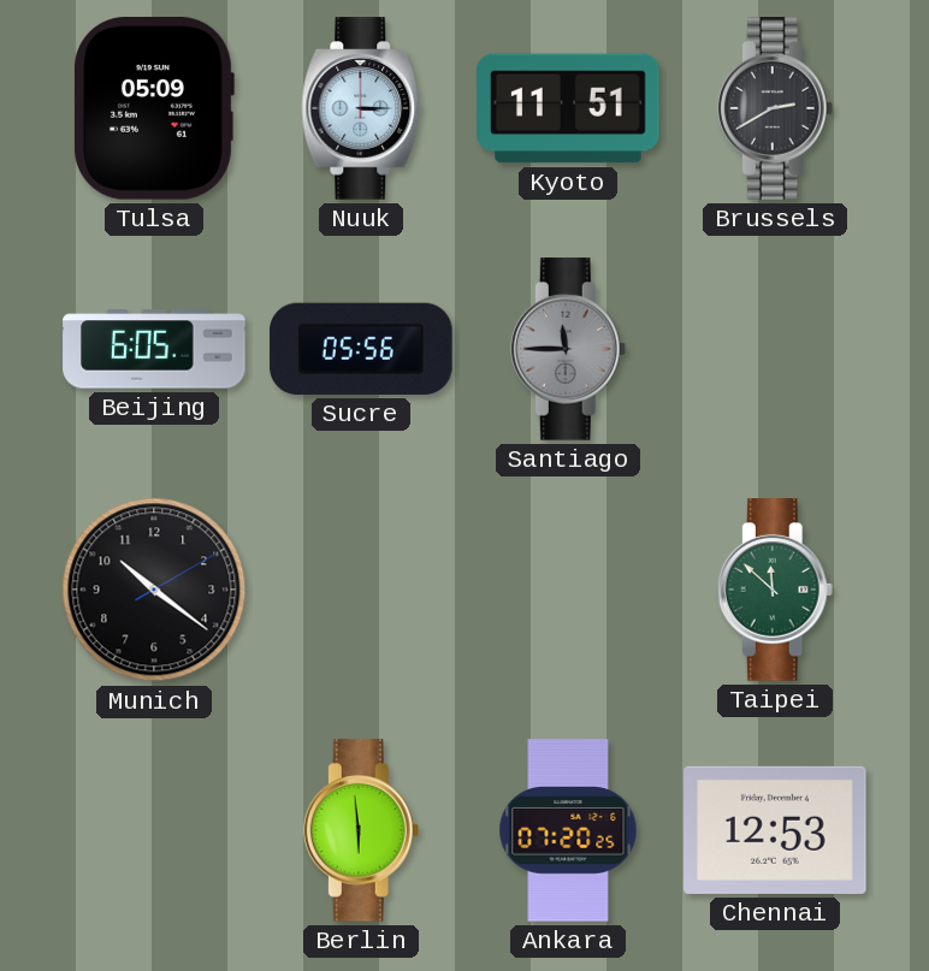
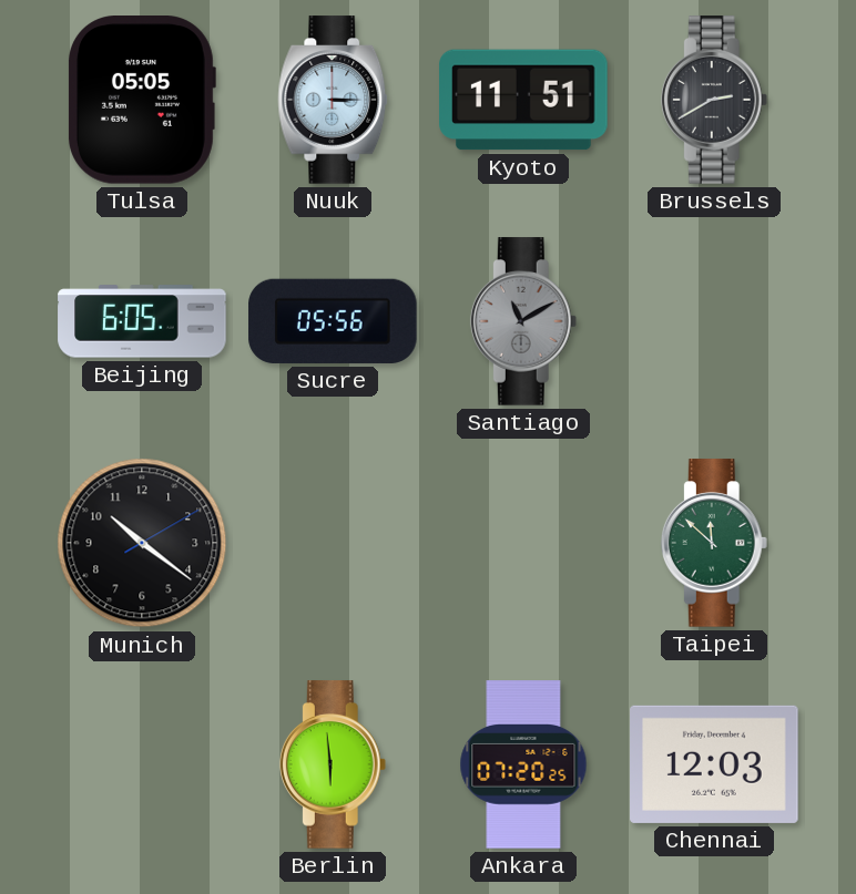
Tulsa: 05:09 -> 05:05 (141, 100)
Santiago: 11:45 -> 11:10 (523, 321)
Chennai: 12:53 -> 12:03 (714, 764)
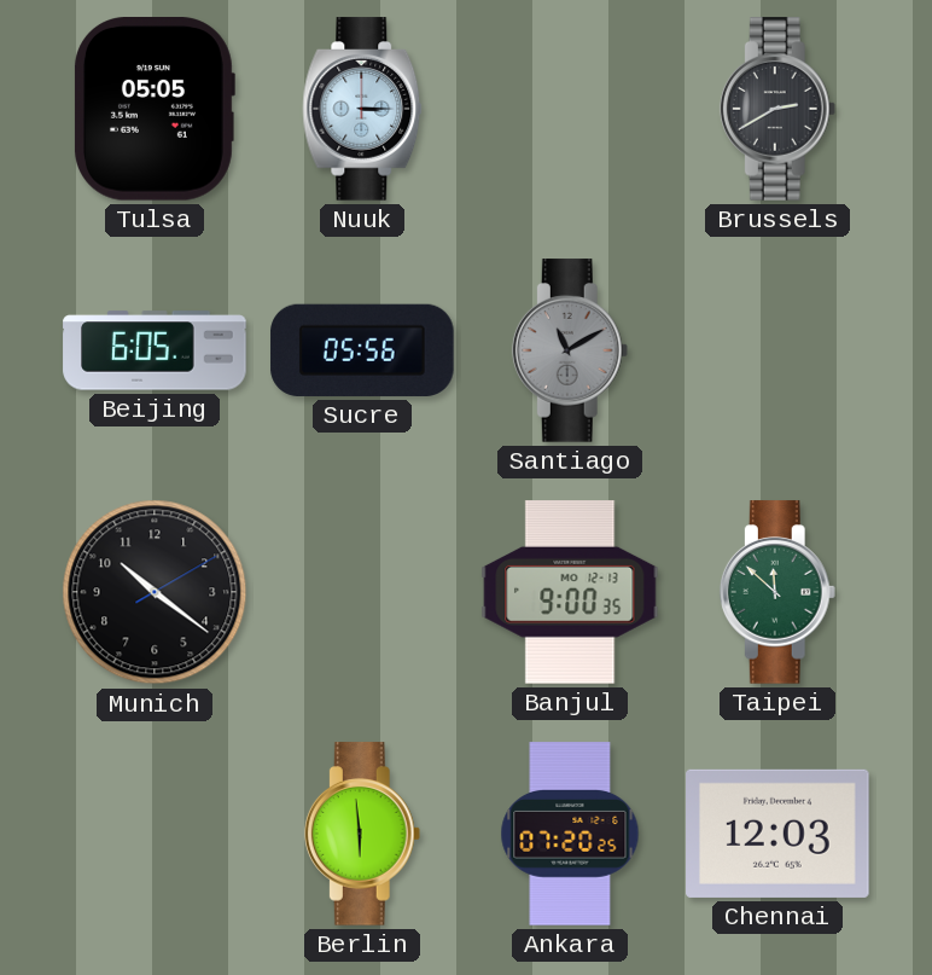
Kyoto: 11:51 -> none (523, 100)
Banjul: none -> 9:00 (570, 592)
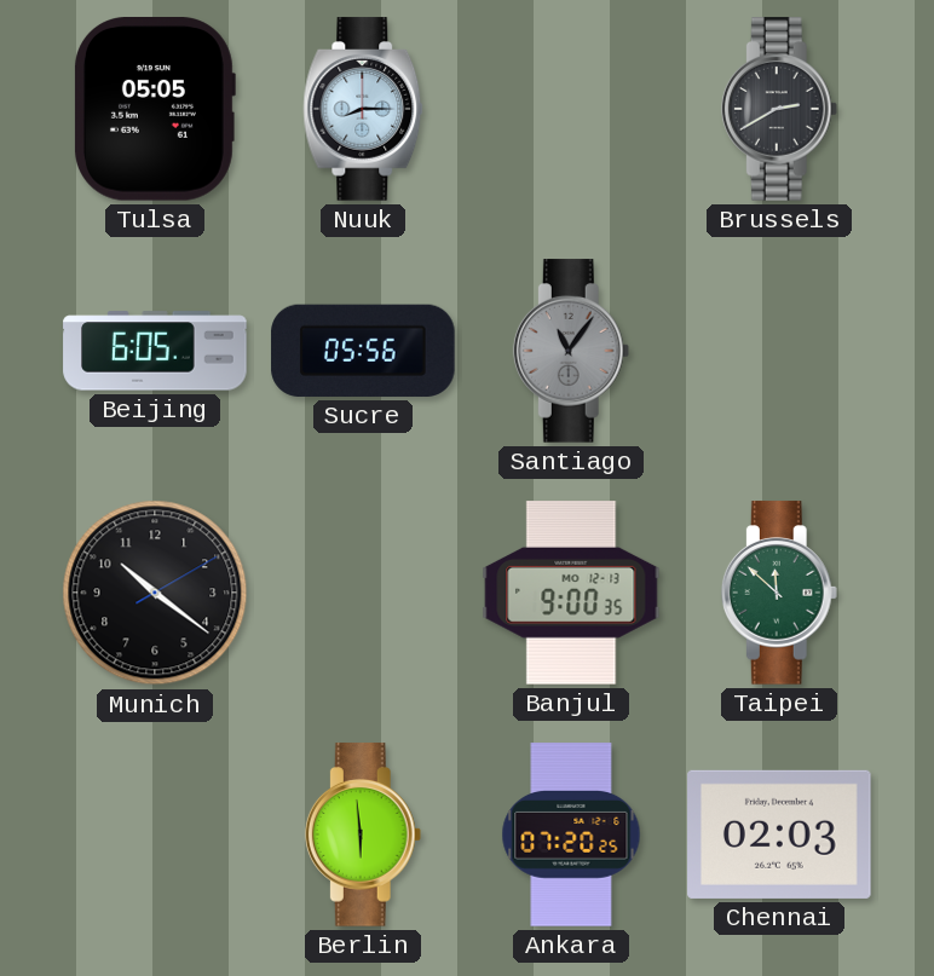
Nuuk: 3:15 -> 8:15 (363, 109)
Santiago: 11:10 -> 11:06 (571, 351)
Chennai: 12:03 -> 02:03 (779, 834)
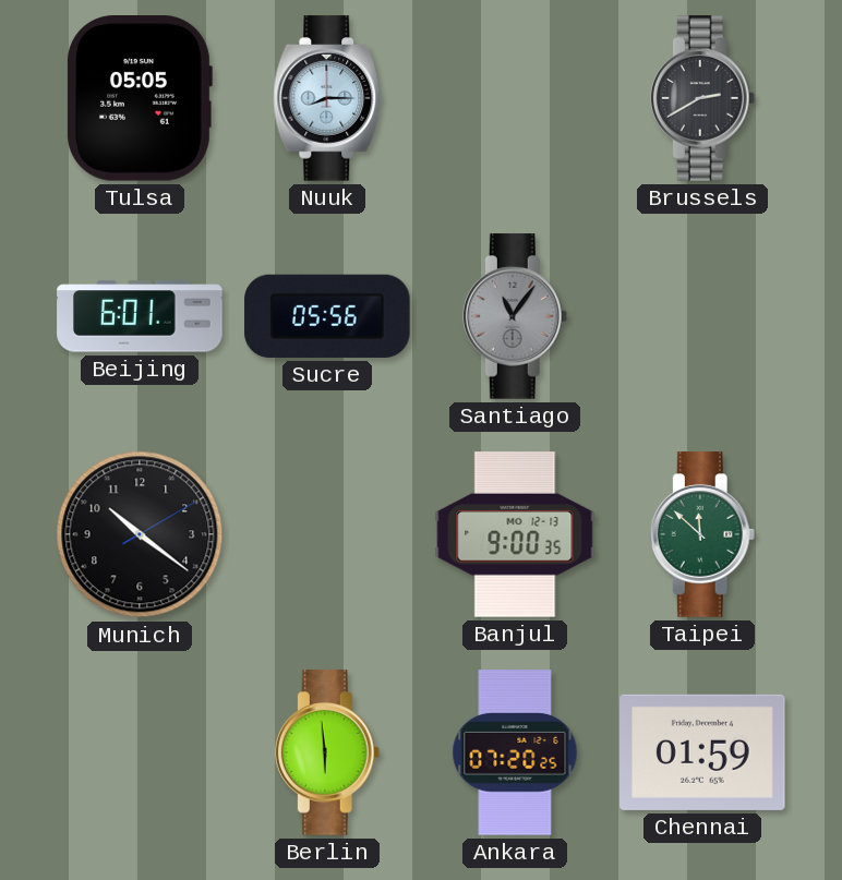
Beijing: 6:05 -> 6:01 (140, 316)
Chennai: 02:03 -> 01:59 (702, 752)
